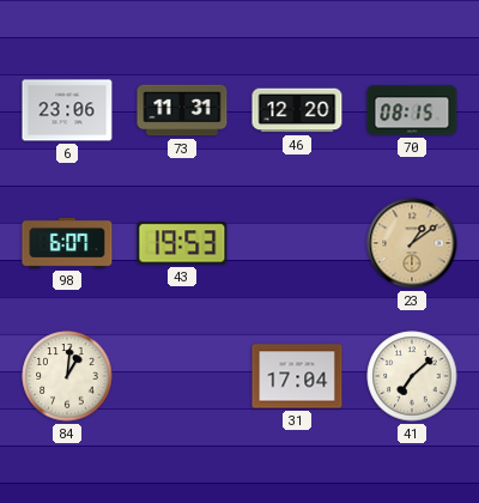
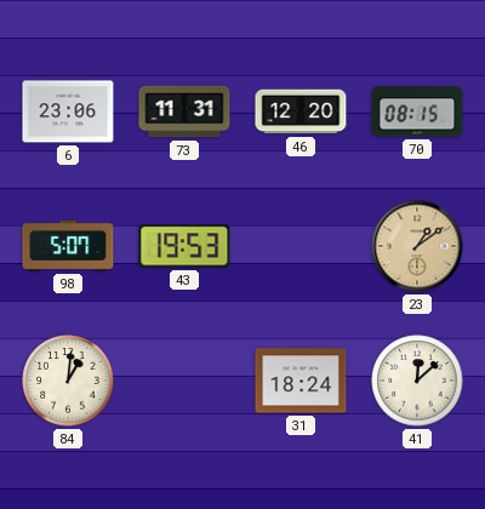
98: 6:07 -> 5:07 (68, 246)
31: 17:04 -> 18:24 (301, 381)
41: 7:08 -> 12:08 (417, 381)
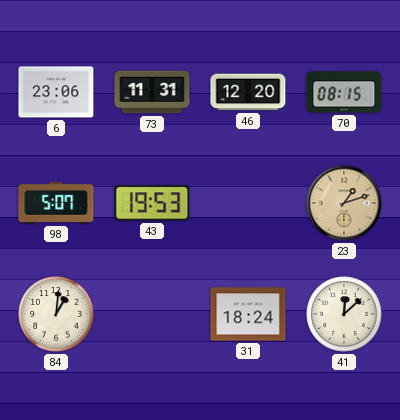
23: 1:09 -> 1:12 (344, 203)
